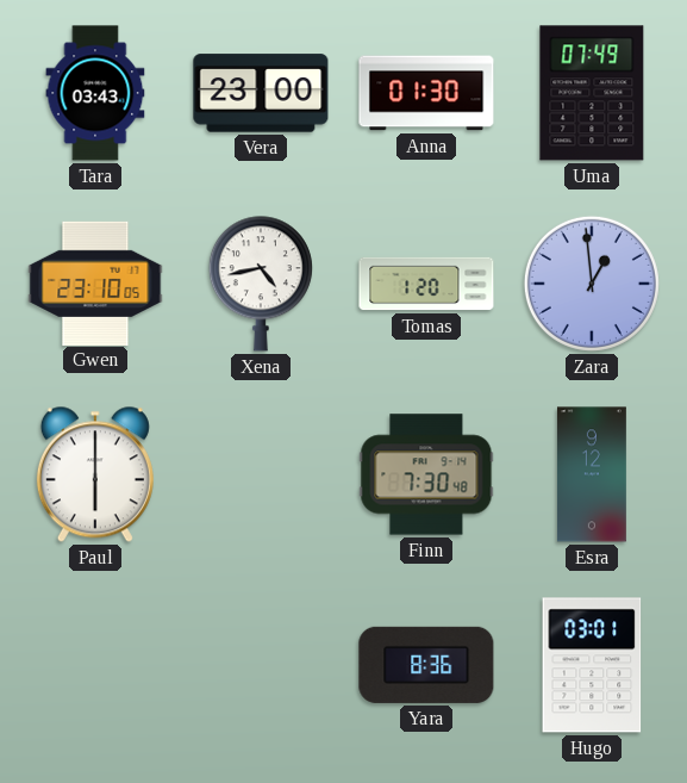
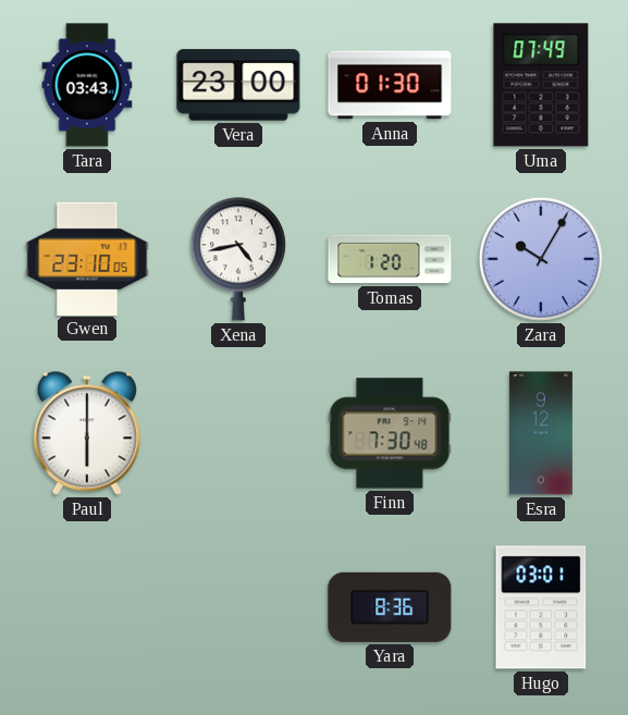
Zara: 12:59 -> 10:05 (541, 259)
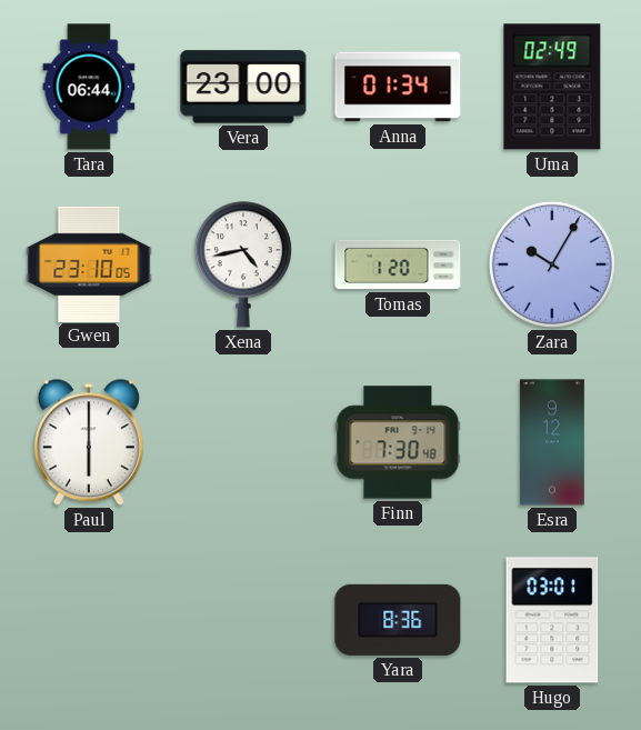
Tara: 03:43 -> 06:44 (89, 87)
Anna: 01:30 -> 01:34 (398, 87)
Uma: 07:49 -> 02:49 (552, 87)
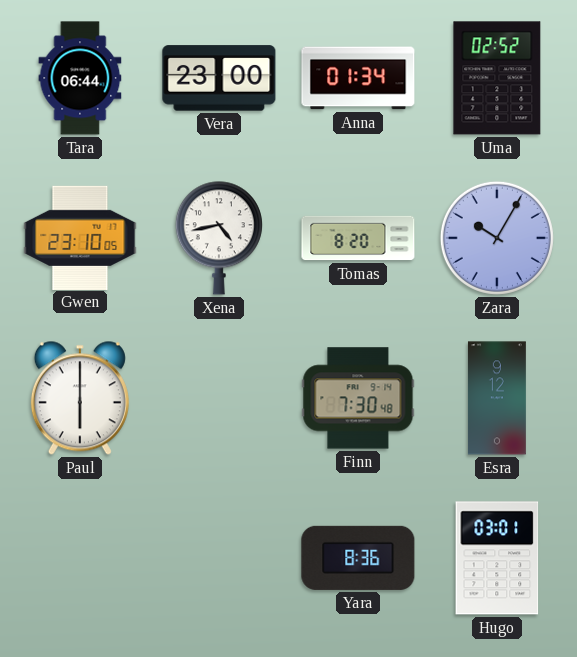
Uma: 02:49 -> 02:52 (497, 78)
Tomas: 1:20 -> 8:20 (358, 238)
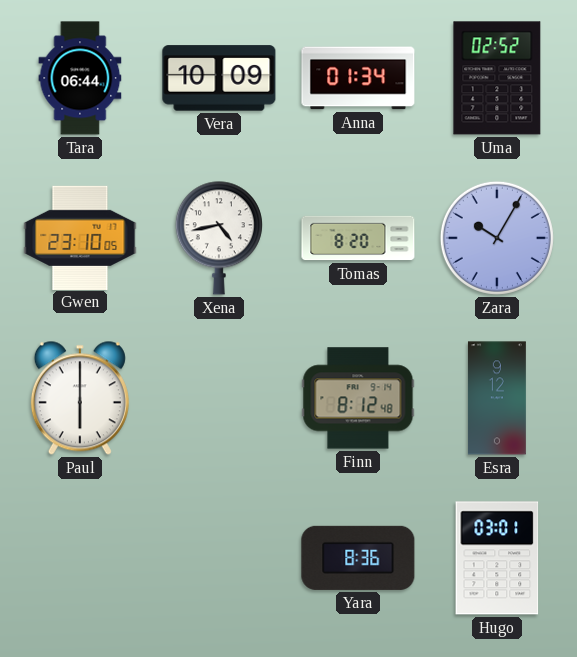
Vera: 23:00 -> 10:09 (219, 78)
Finn: 7:30 -> 8:12 (358, 398)
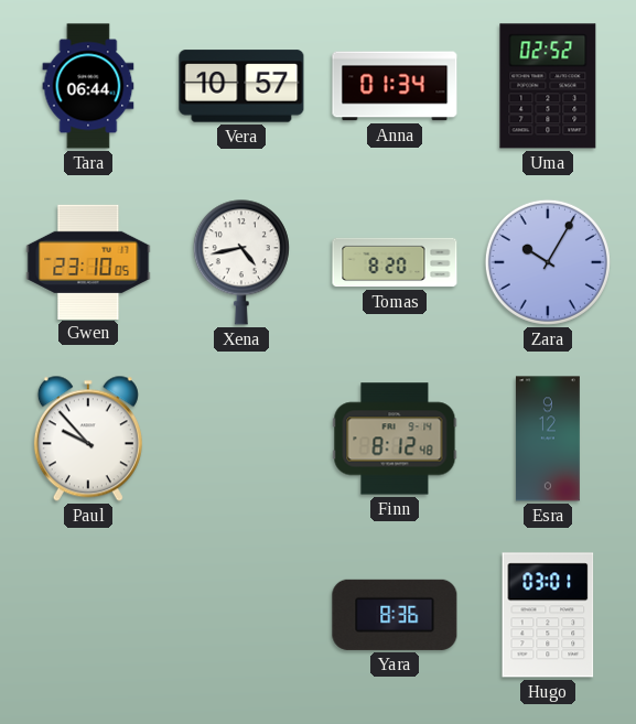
Vera: 10:09 -> 10:57 (241, 86)
Paul: 6:00 -> 9:53 (88, 439)
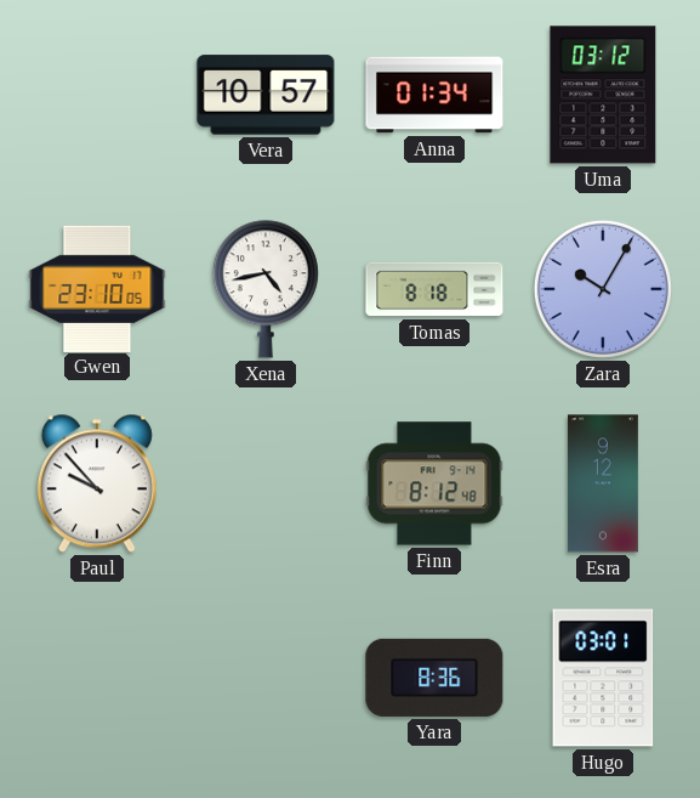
Tara: 06:44 -> none (88, 86)
Uma: 02:52 -> 03:12 (603, 95)
Tomas: 8:20 -> 8:18 (434, 289)
